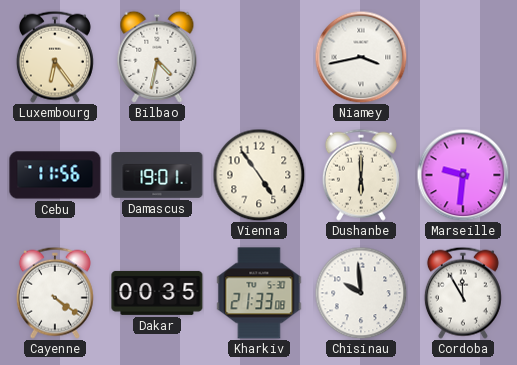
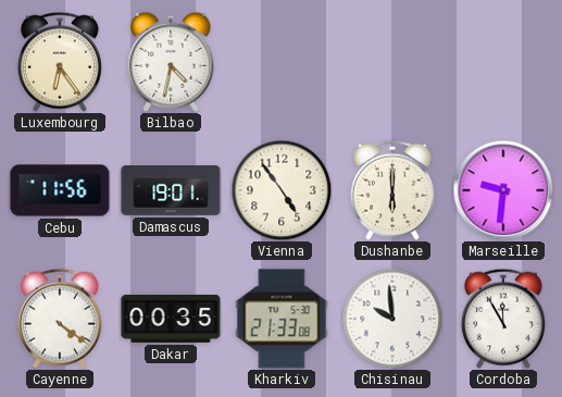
Niamey: 3:43 -> none (361, 57)
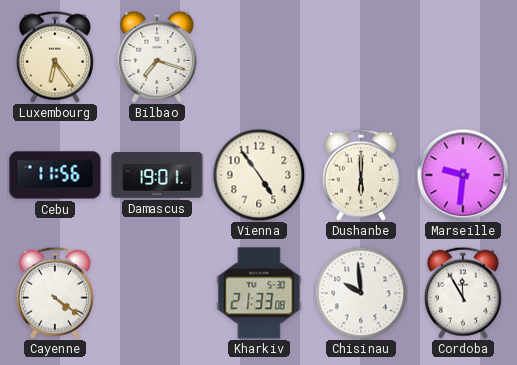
Bilbao: 4:32 -> 7:18 (157, 57)
Dakar: 00:35 -> none (171, 319)
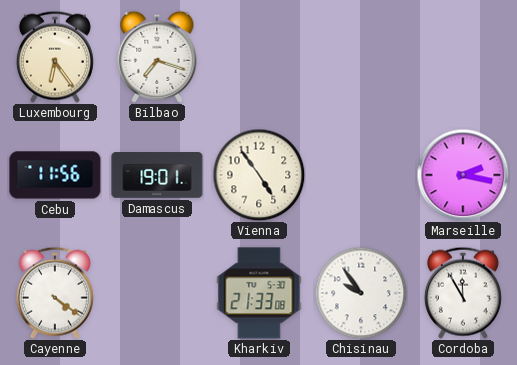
Dushanbe: 6:00 -> none (361, 175)
Marseille: 9:31 -> 2:17 (463, 175)
Chisinau: 9:59 -> 9:54 (361, 293)
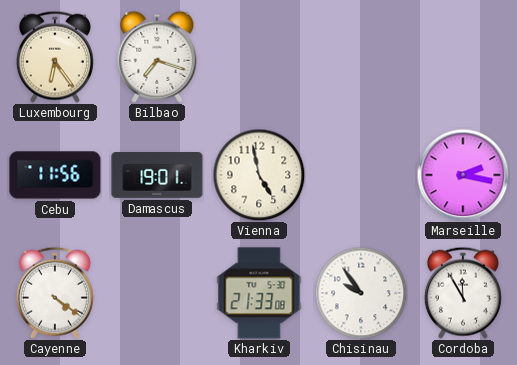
Vienna: 4:54 -> 4:58 (259, 175)
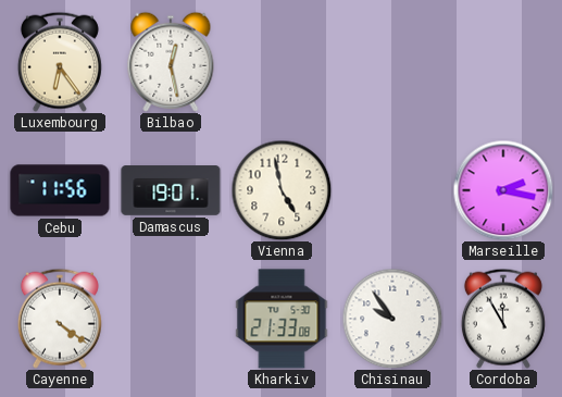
Bilbao: 7:18 -> 12:28 (171, 62)
